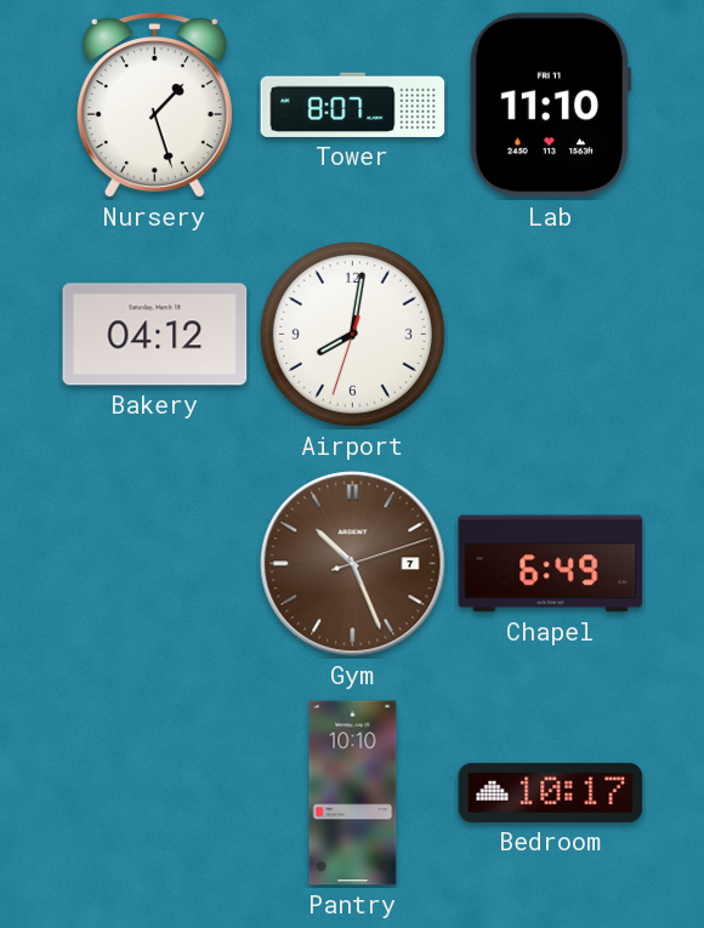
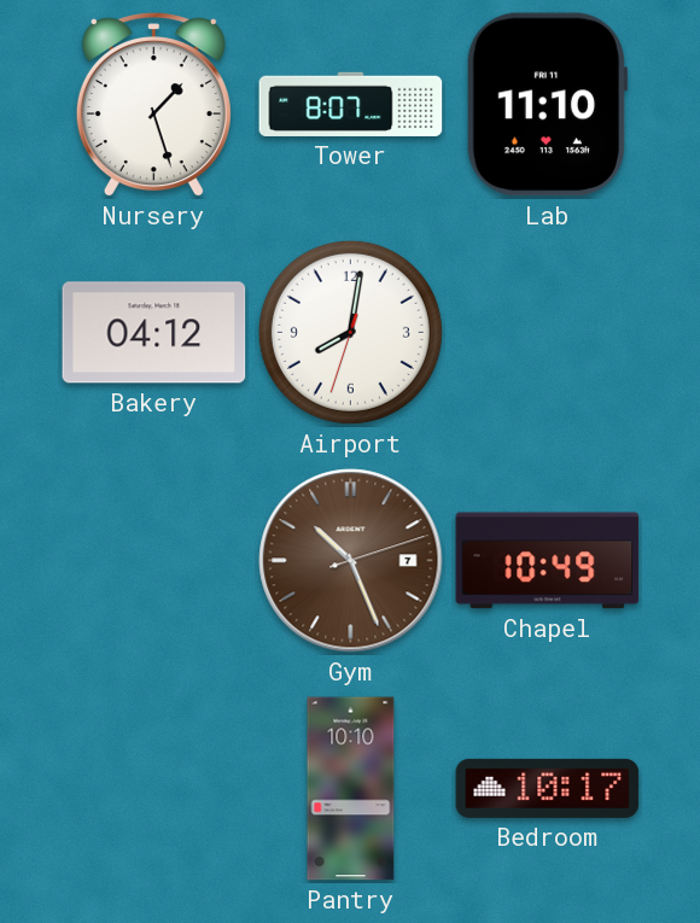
Chapel: 6:49 -> 10:49 (548, 561)
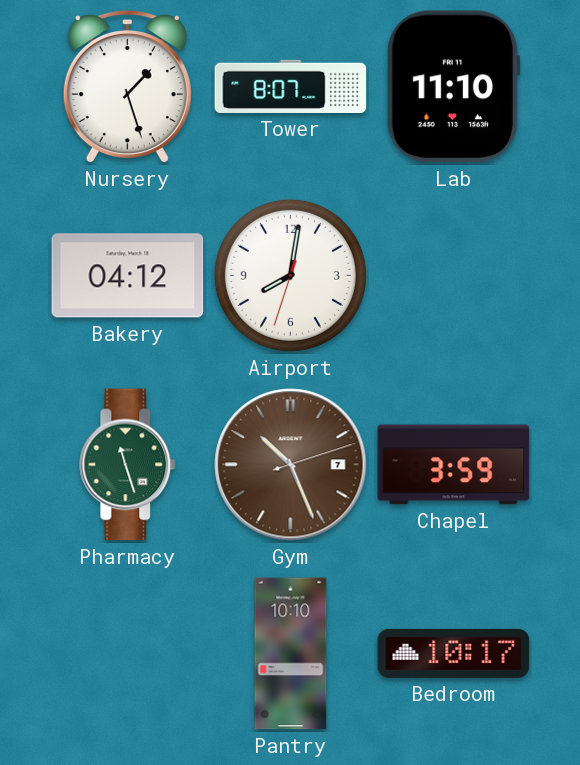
Pharmacy: none -> 11:27 (128, 465)
Chapel: 10:49 -> 3:59 (454, 465)
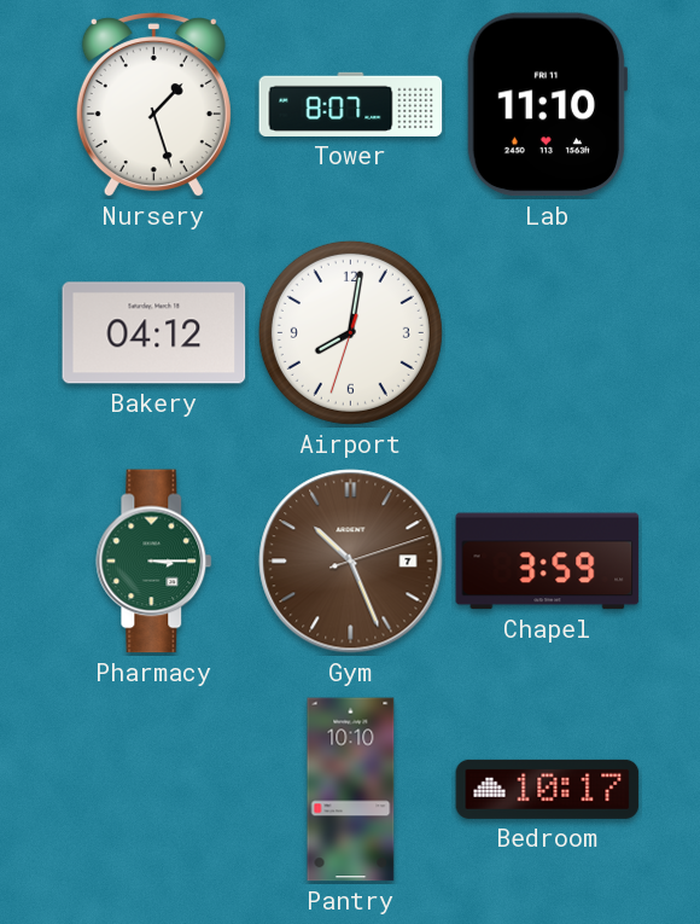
Pharmacy: 11:27 -> 3:15 (154, 562)
